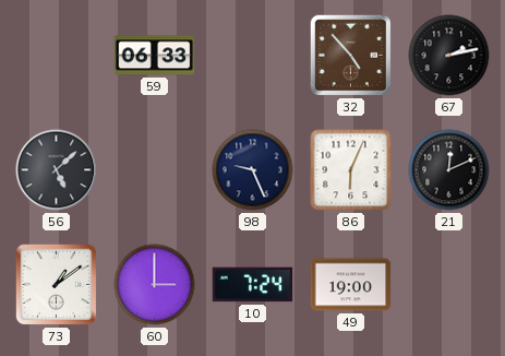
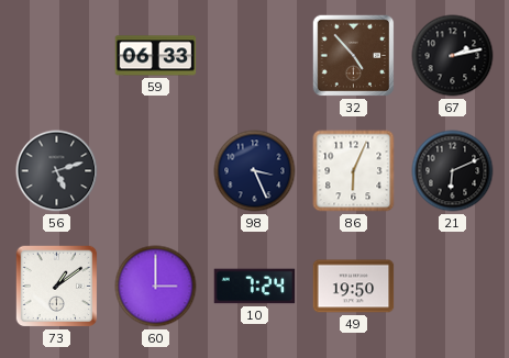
56: 5:08 -> 5:12 (57, 171)
98: 9:26 -> 3:26 (255, 171)
21: 12:11 -> 6:11 (453, 171)
49: 19:00 -> 19:50 (354, 287)
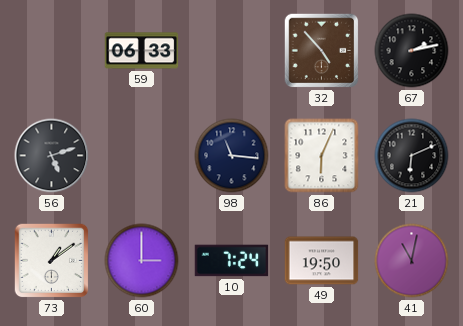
98: 3:26 -> 11:16 (232, 156)
41: none -> 11:02 (412, 261)
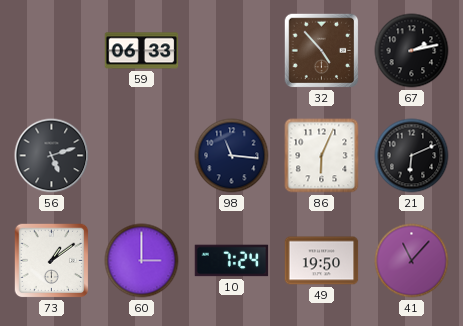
41: 11:02 -> 11:07 (412, 261)
